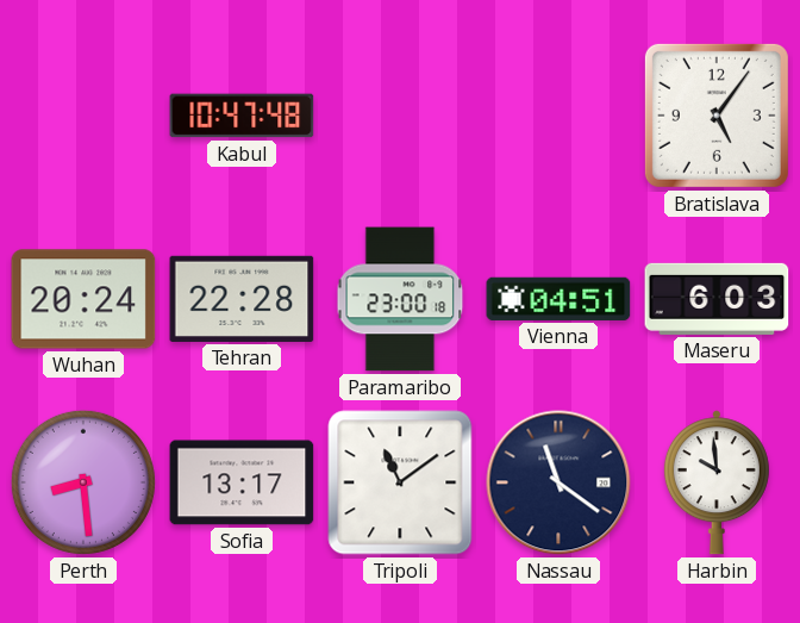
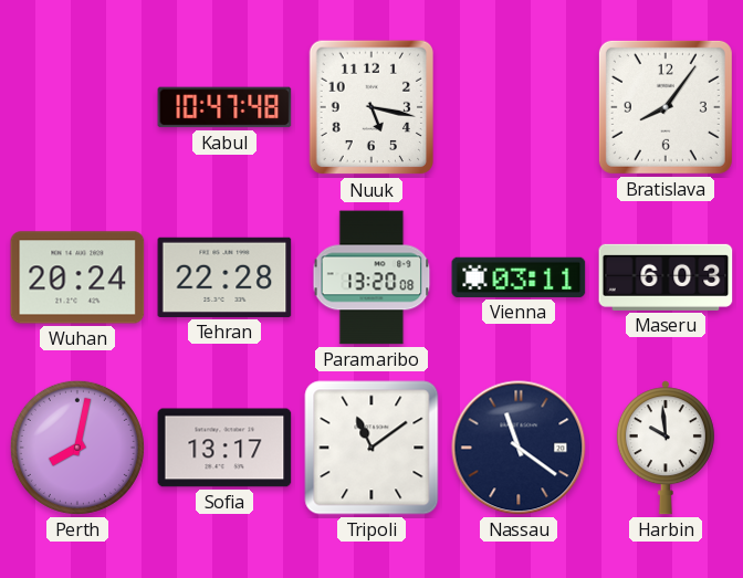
Nuuk: none -> 5:17 (370, 107)
Bratislava: 5:06 -> 8:06 (666, 107)
Paramaribo: 23:00 -> 13:20 (371, 277)
Vienna: 04:51 -> 03:11 (519, 277)
Perth: 8:29 -> 8:02 (77, 448)
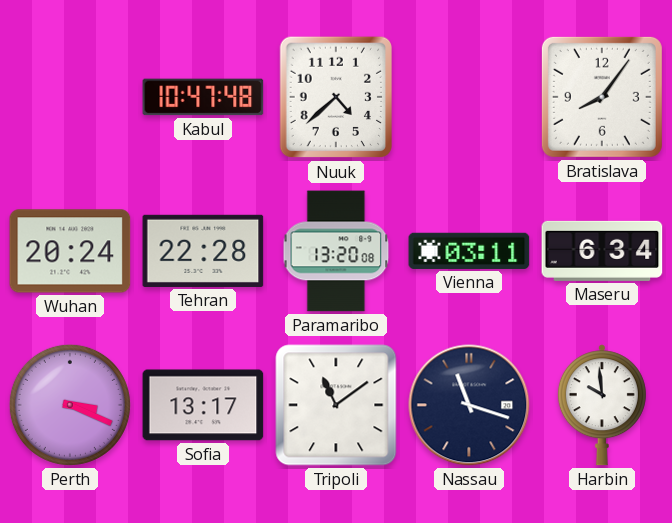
Nuuk: 5:17 -> 4:38 (335, 97)
Maseru: 6:03 -> 6:34 (602, 251)
Perth: 8:02 -> 3:19 (70, 405)
Nassau: 11:21 -> 11:18 (469, 405)
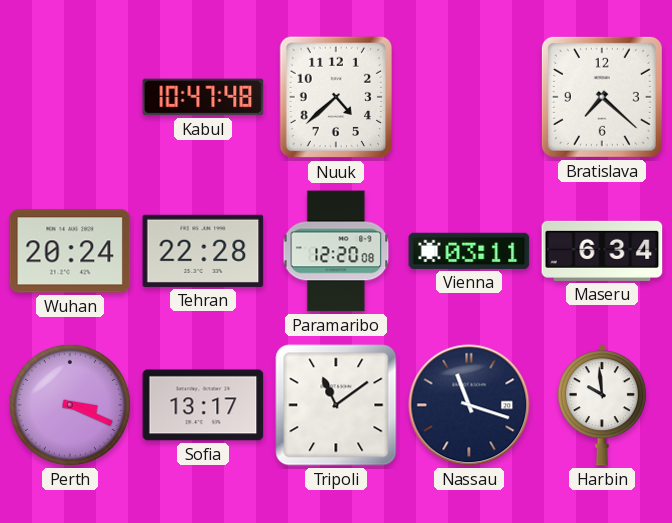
Bratislava: 8:06 -> 7:22 (602, 97)
Paramaribo: 13:20 -> 12:20 (336, 251)
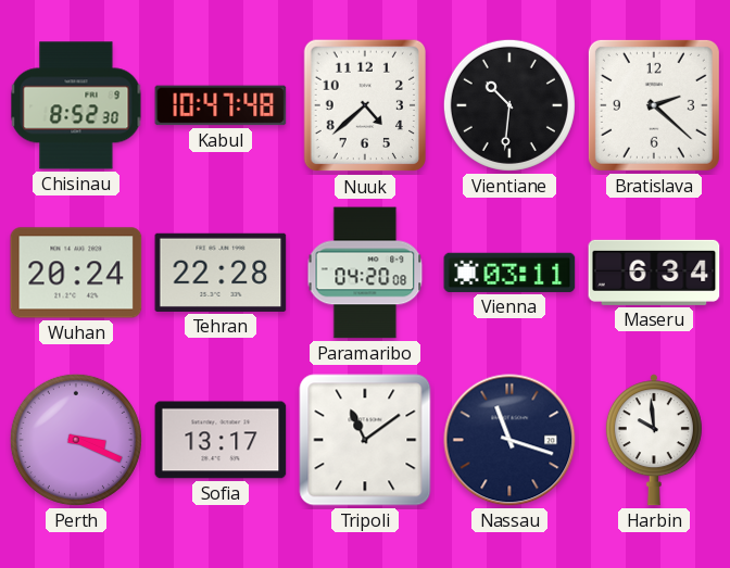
Chisinau: none -> 8:52 (76, 105)
Vientiane: none -> 10:31 (509, 105)
Bratislava: 7:22 -> 2:22 (654, 105)
Paramaribo: 12:20 -> 04:20 (365, 273)
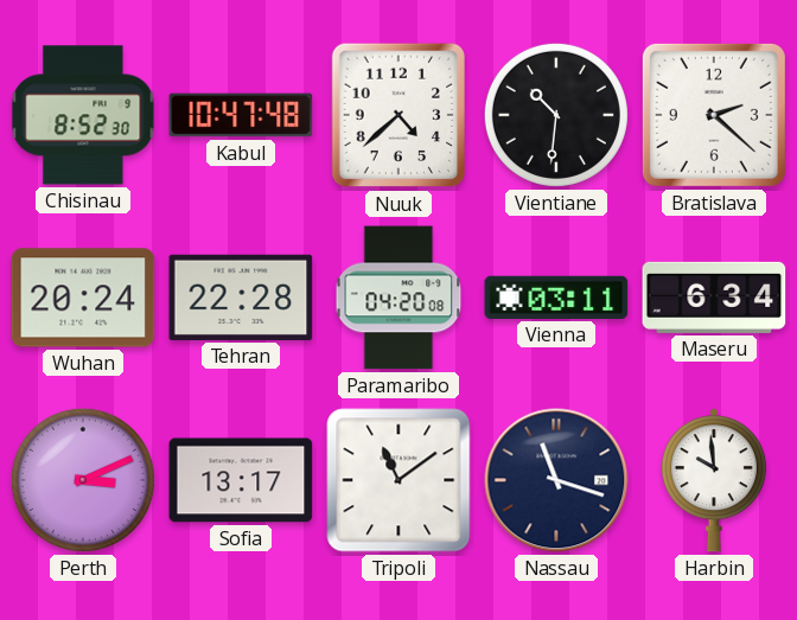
Perth: 3:19 -> 3:11 (83, 480)
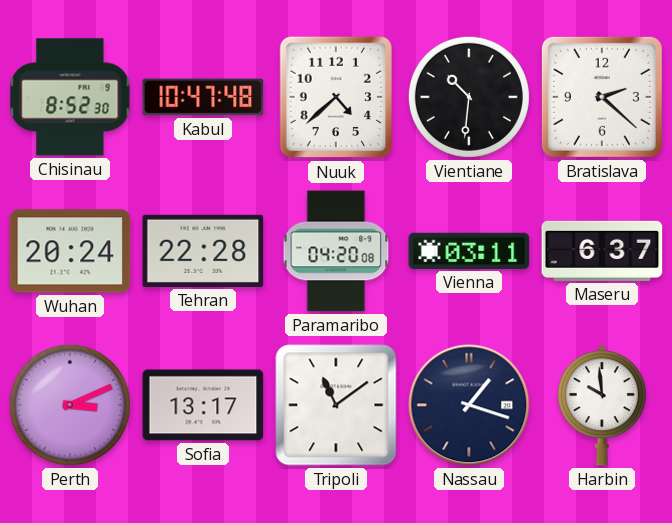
Maseru: 6:34 -> 6:37 (602, 251)
Nassau: 11:18 -> 1:18 (469, 405)
